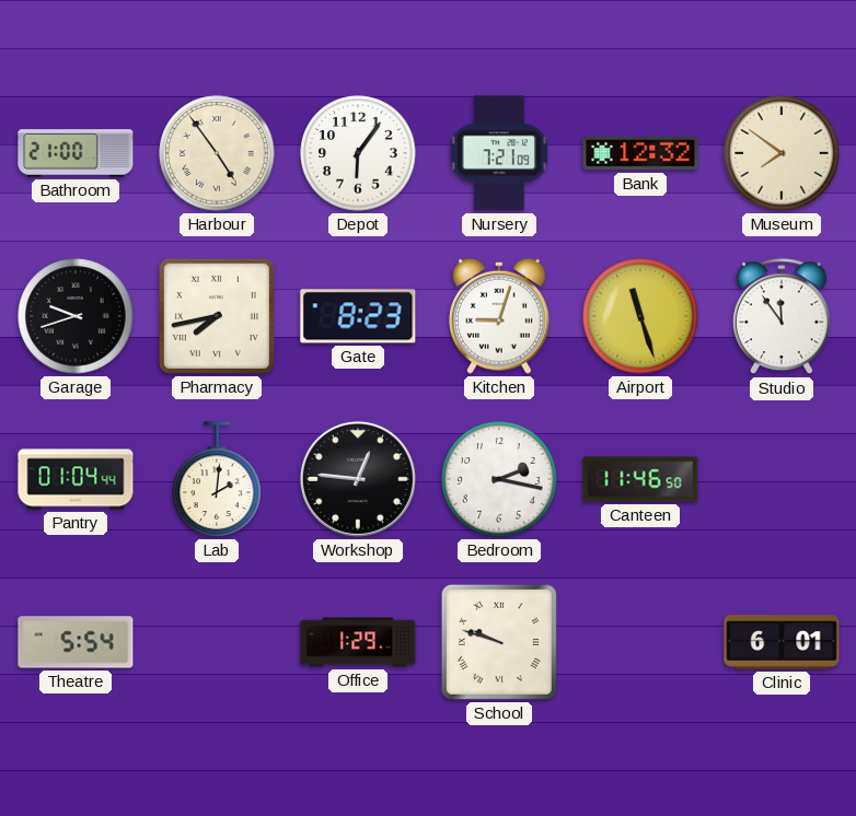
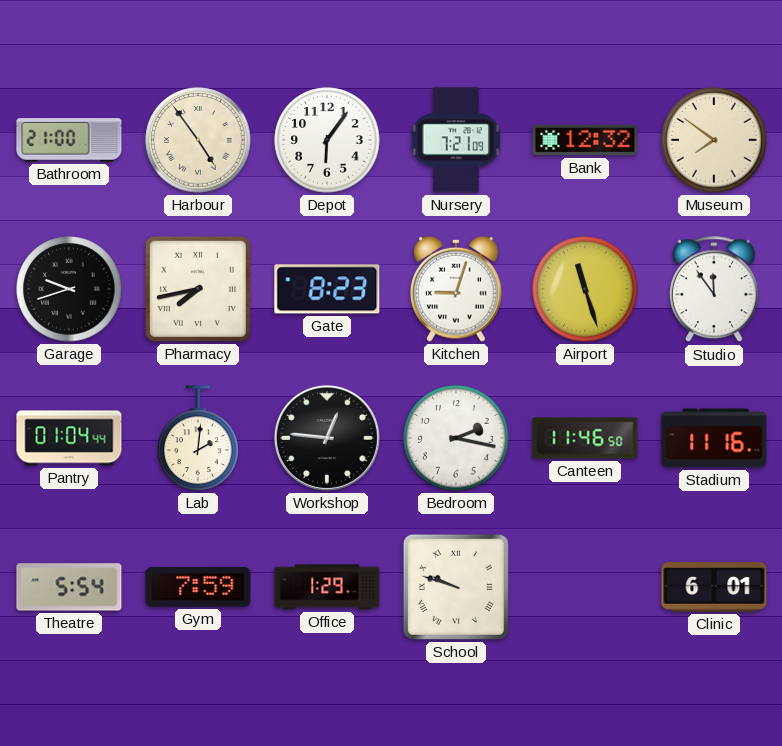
Stadium: none -> 11:16 (714, 438)
Gym: none -> 7:59 (198, 587)
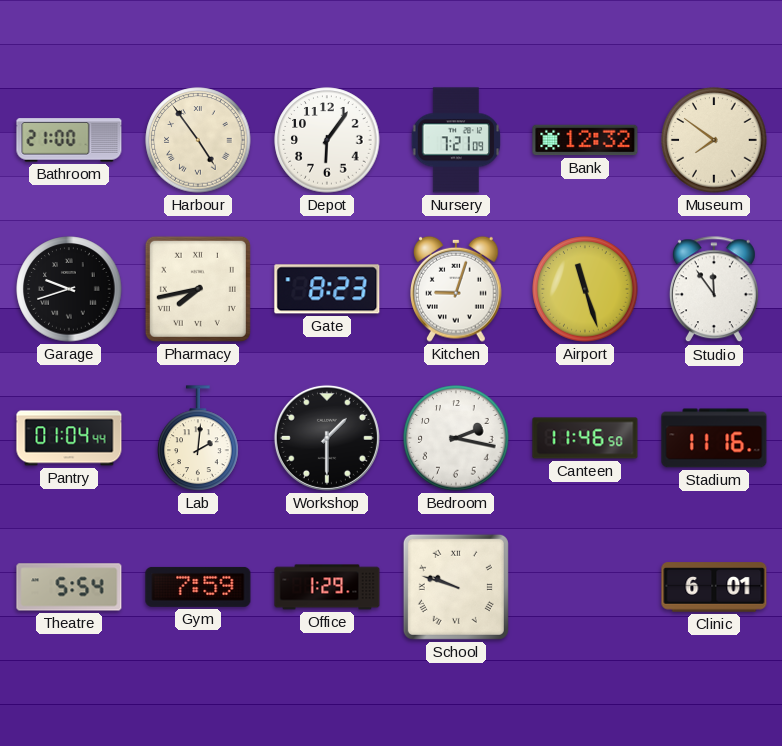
Workshop: 12:46 -> 1:30 (327, 438)
